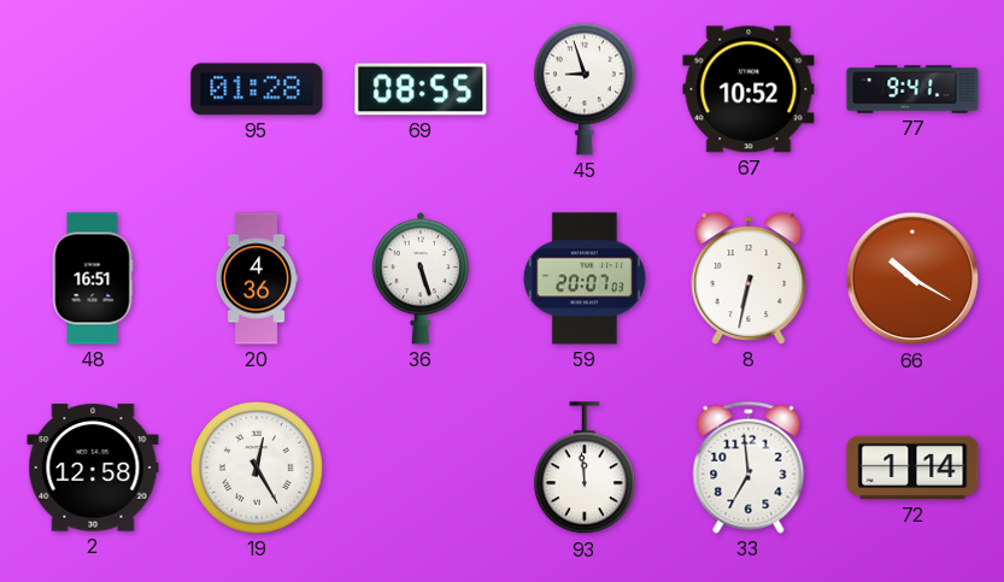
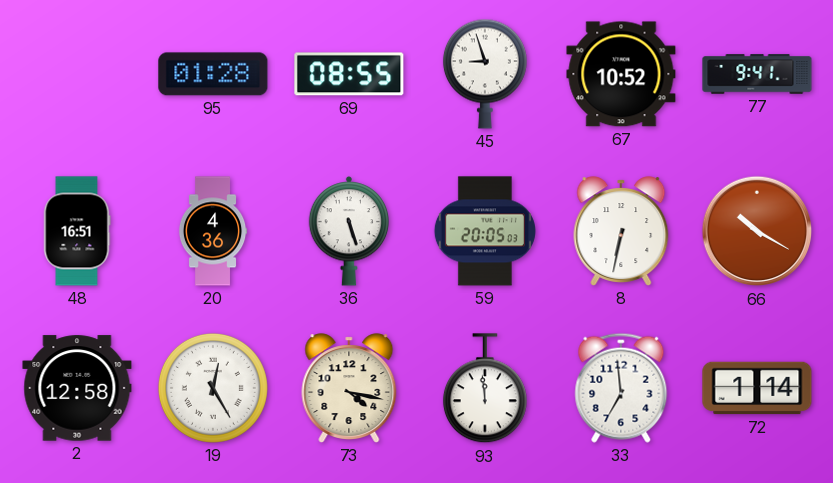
59: 20:07 -> 20:05 (485, 231)
73: none -> 4:17 (349, 388)
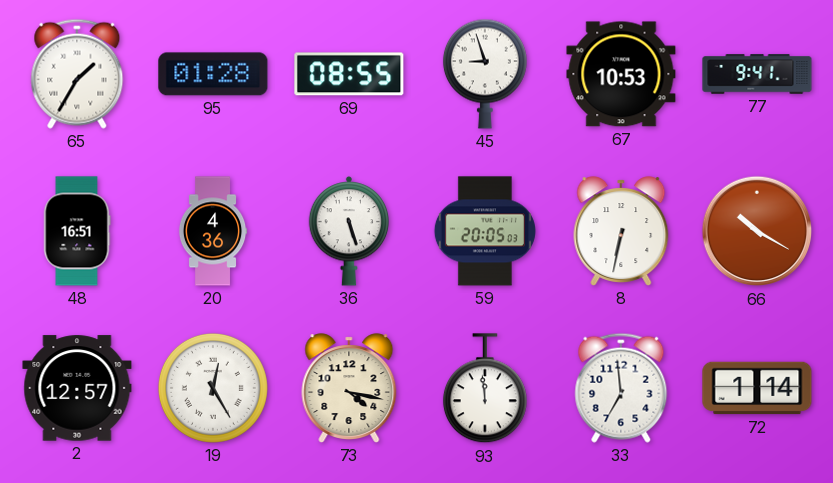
65: none -> 1:35 (77, 74)
67: 10:52 -> 10:53 (621, 74)
2: 12:58 -> 12:57 (77, 388)
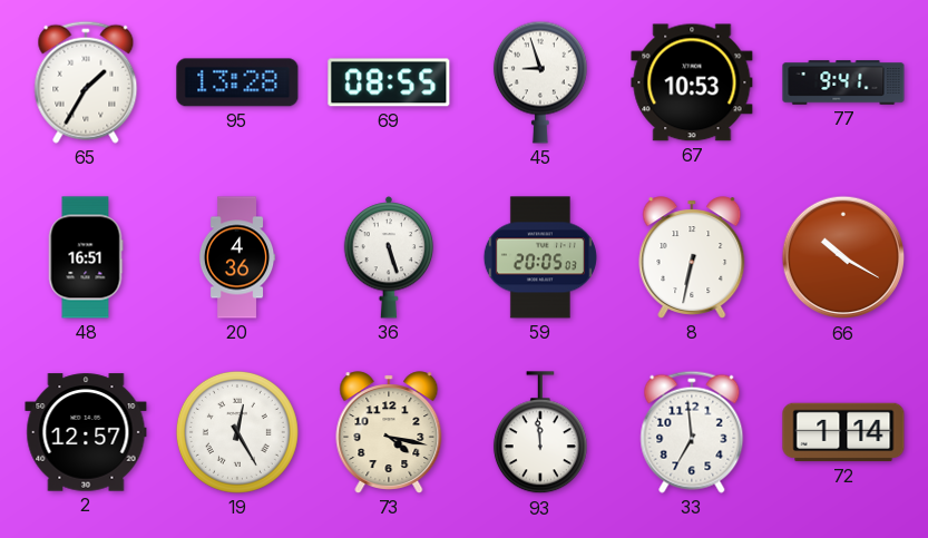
95: 01:28 -> 13:28 (237, 82)
